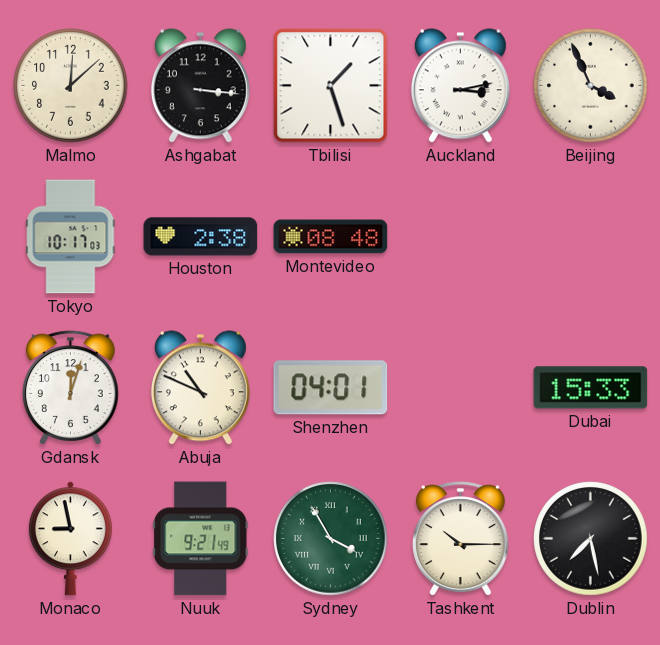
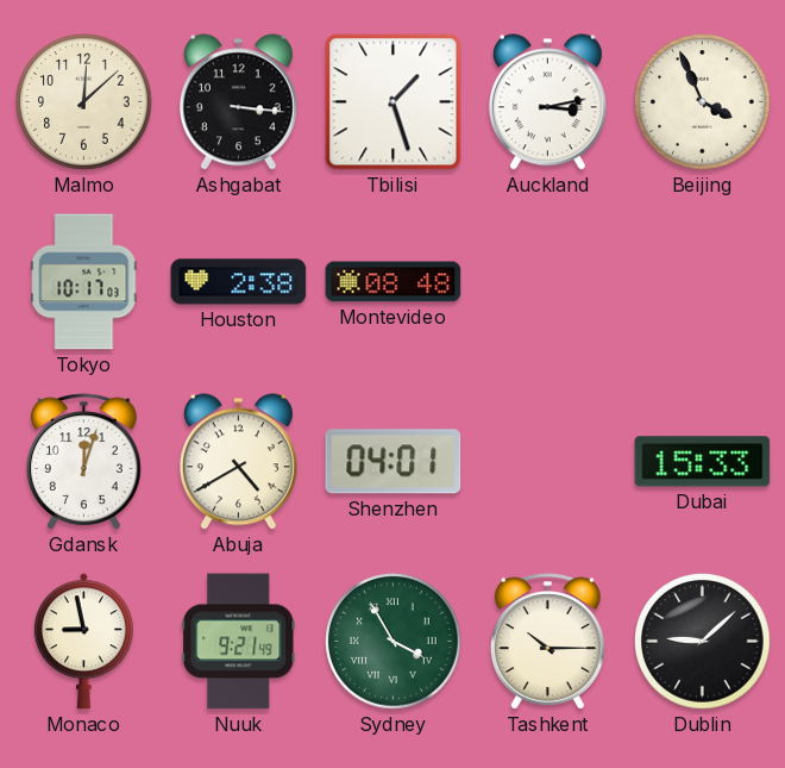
Abuja: 10:49 -> 4:40 (238, 462)
Dublin: 7:28 -> 9:08 (703, 642)
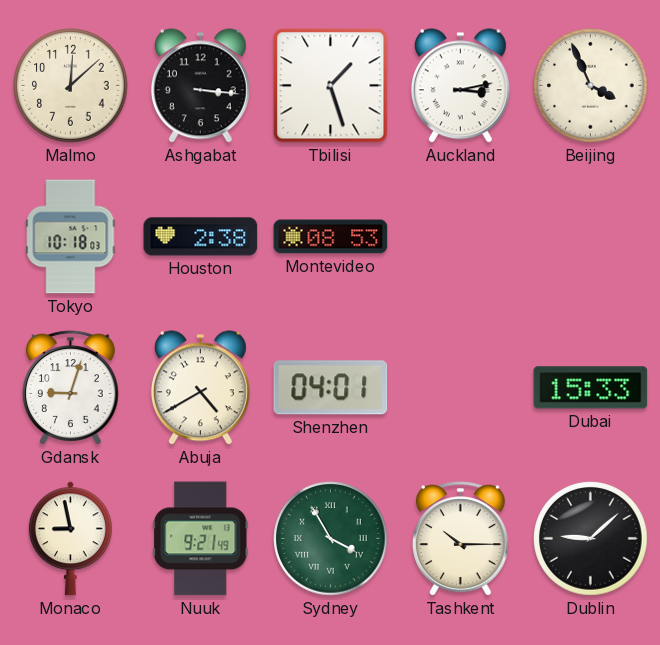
Tokyo: 10:17 -> 10:18 (71, 237)
Montevideo: 08:48 -> 08:53 (331, 237)
Gdansk: 12:03 -> 9:03 (70, 388)
